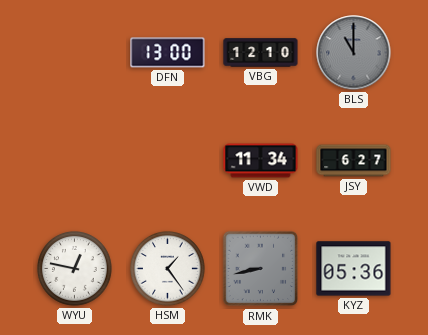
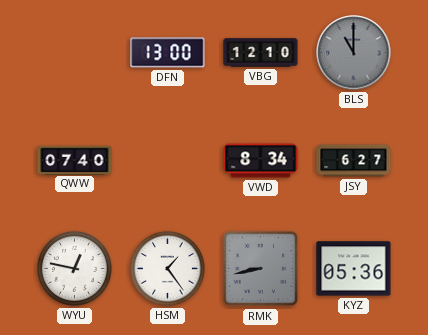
QWW: none -> 07:40 (75, 160)
VWD: 11:34 -> 8:34 (261, 161)
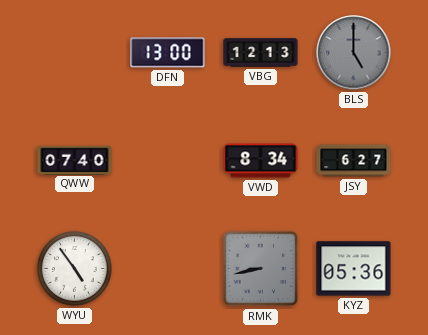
VBG: 12:10 -> 12:13 (261, 53)
BLS: 11:00 -> 5:00 (354, 53)
WYU: 12:47 -> 4:54 (75, 269)
HSM: 1:24 -> none (168, 269)
